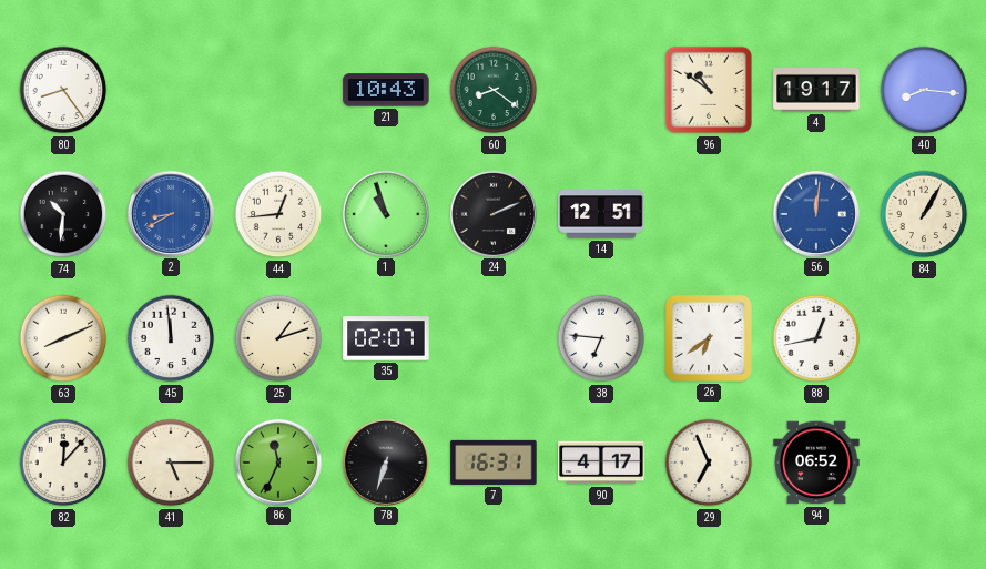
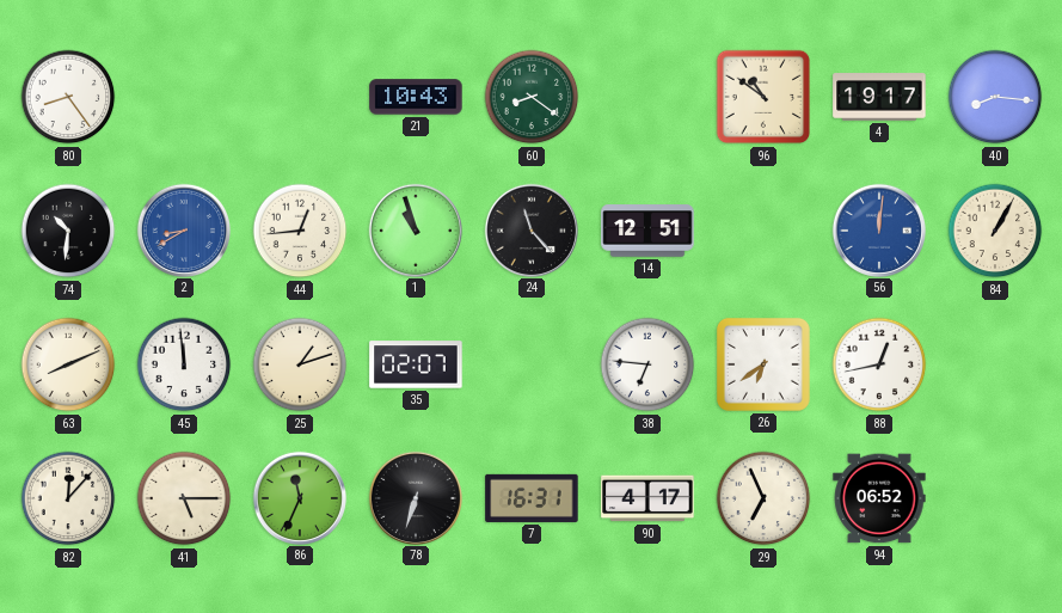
24: 2:11 -> 11:23 (530, 229)
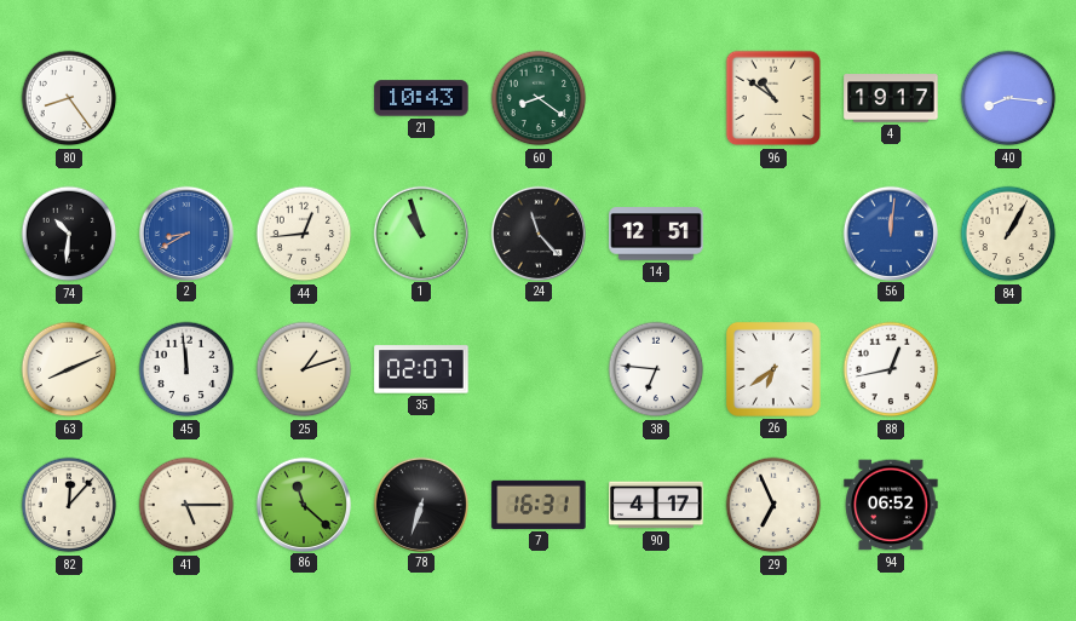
86: 11:34 -> 11:22 (303, 504)
